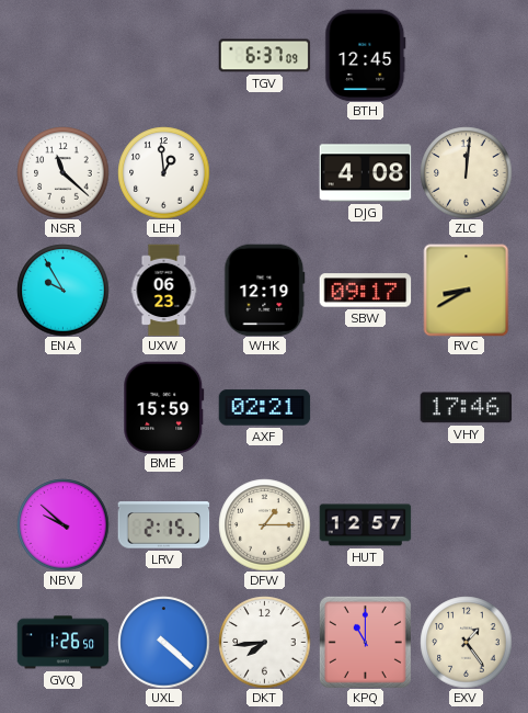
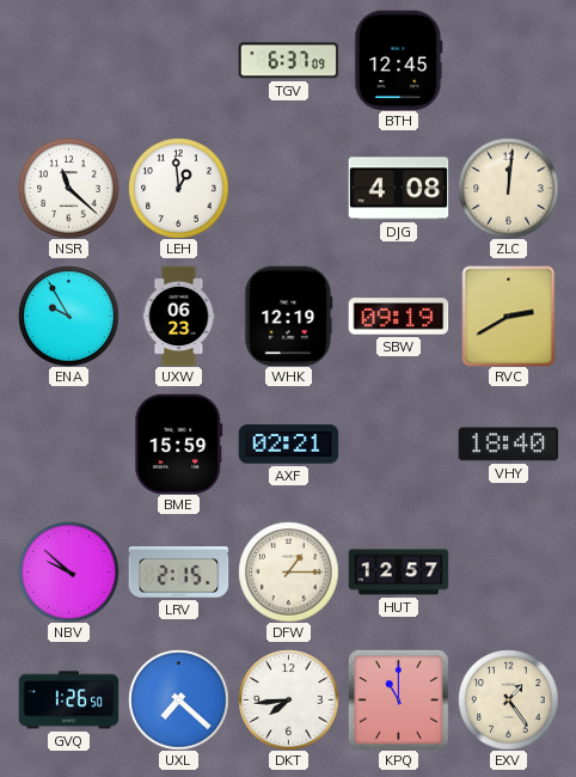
SBW: 09:17 -> 09:19 (398, 317)
RVC: 8:40 -> 2:40 (509, 316)
VHY: 17:46 -> 18:40 (508, 445)
UXL: 4:22 -> 7:22 (178, 699)
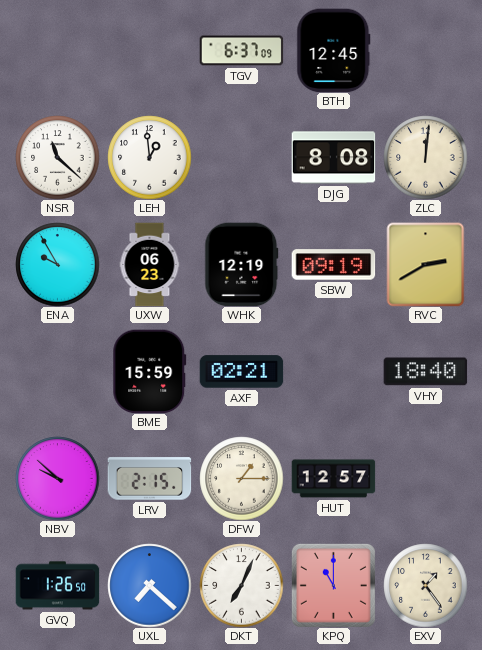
DJG: 4:08 -> 8:08 (333, 158)
DKT: 7:44 -> 7:04 (241, 585)
